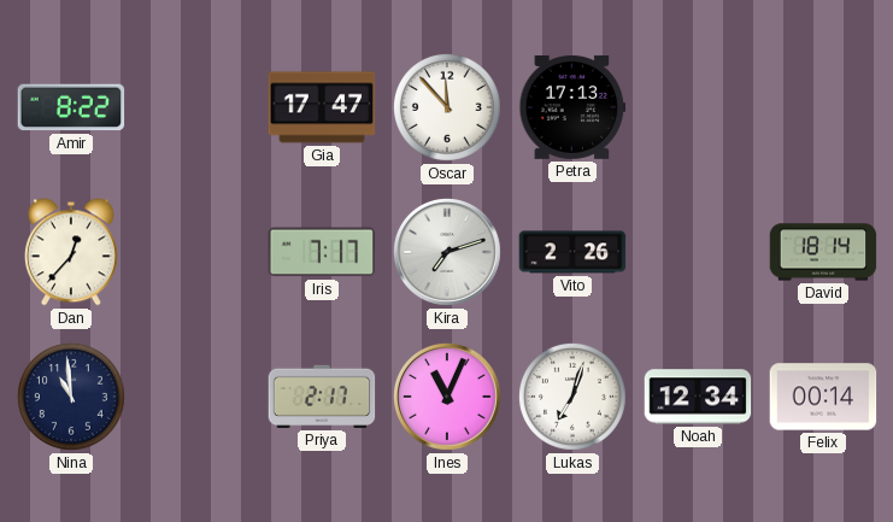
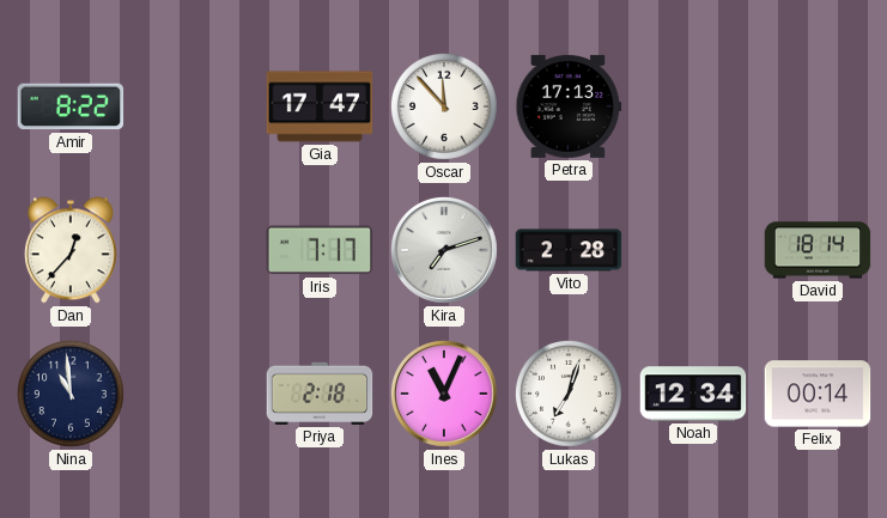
Vito: 2:26 -> 2:28 (569, 250)
Priya: 2:17 -> 2:18 (320, 394)
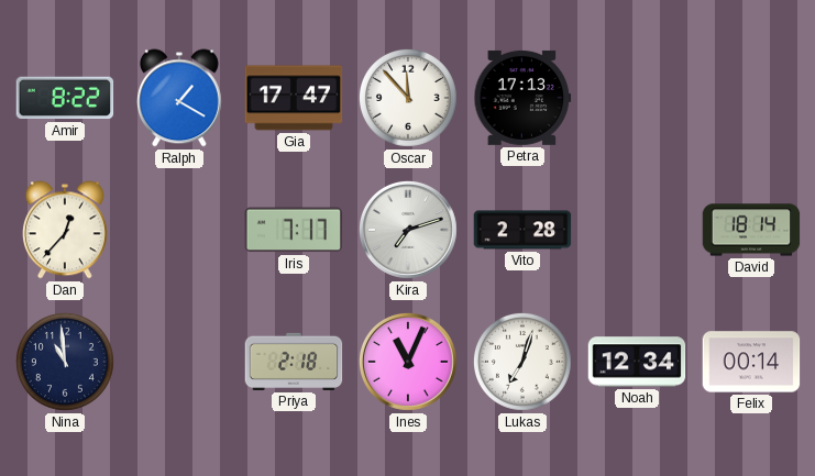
Ralph: none -> 1:20 (180, 98)
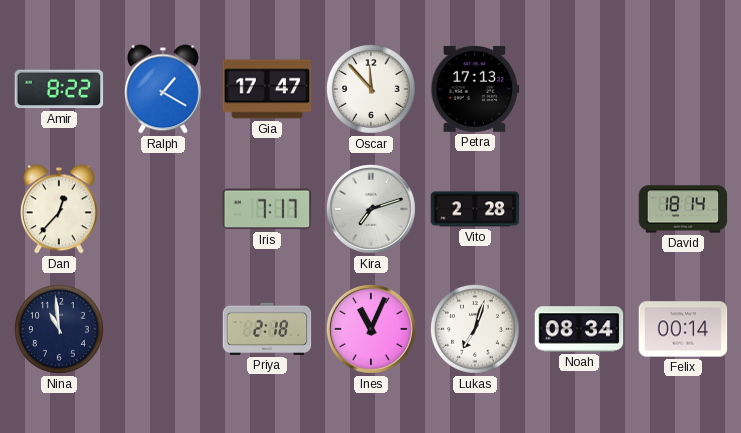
Noah: 12:34 -> 08:34 (579, 329)
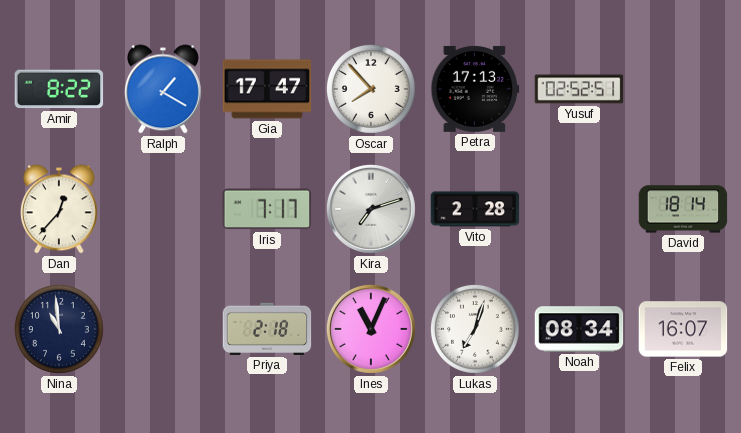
Oscar: 11:53 -> 7:53 (371, 89)
Yusuf: none -> 02:52 (579, 89)
Felix: 00:14 -> 16:07 (683, 329)
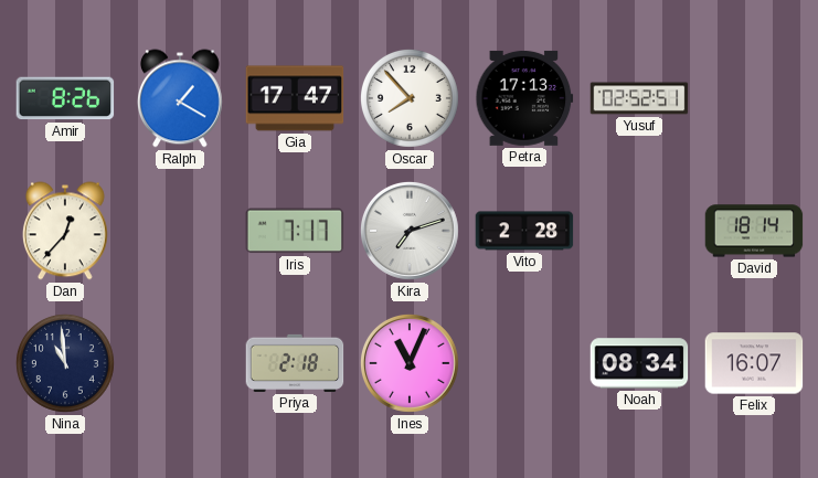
Amir: 8:22 -> 8:26 (65, 98)
Lukas: 7:03 -> none (475, 329)
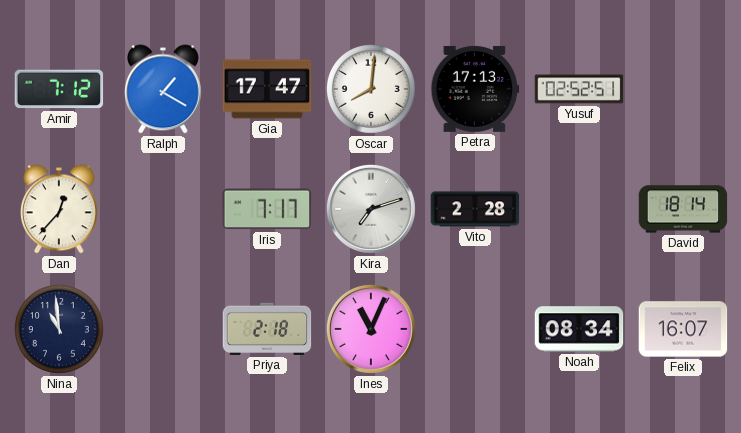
Amir: 8:26 -> 7:12 (59, 89)
Oscar: 7:53 -> 8:01 (371, 89)
